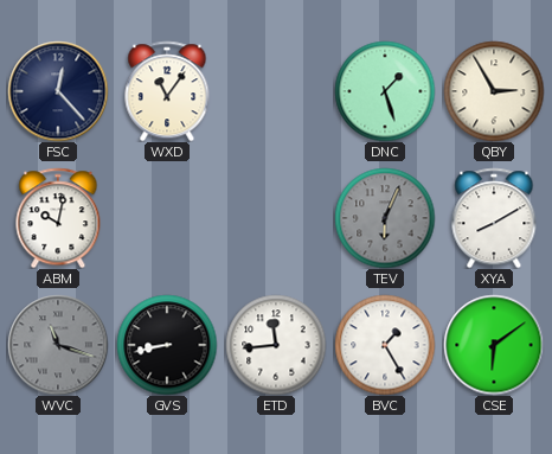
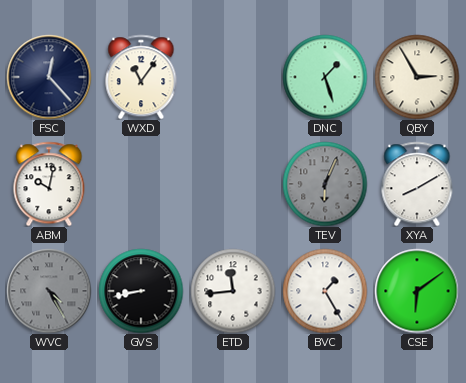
WVC: 11:18 -> 4:25 (49, 291)
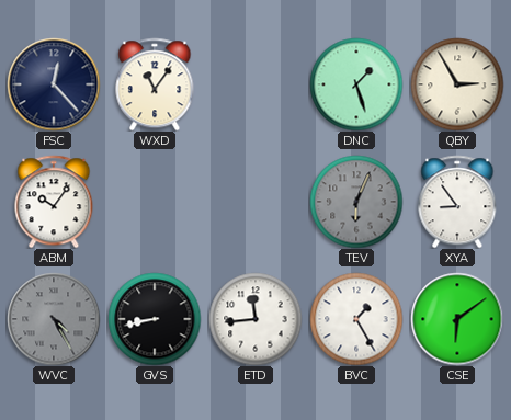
ABM: 10:02 -> 10:06 (54, 202)
XYA: 8:10 -> 8:54 (457, 202)
